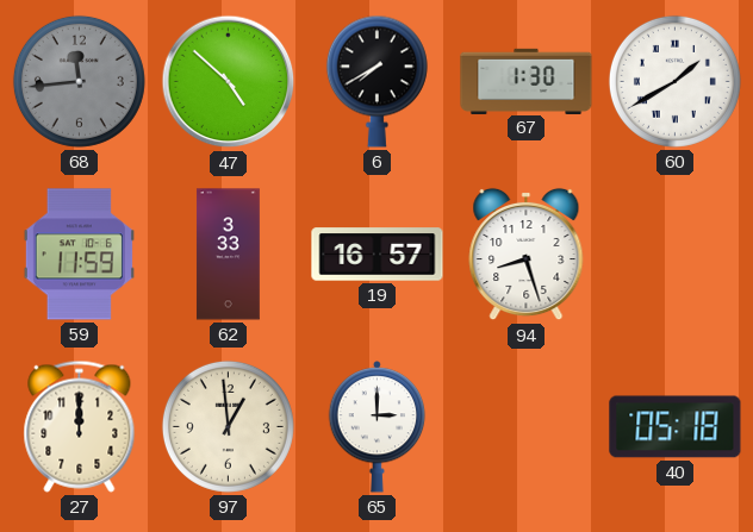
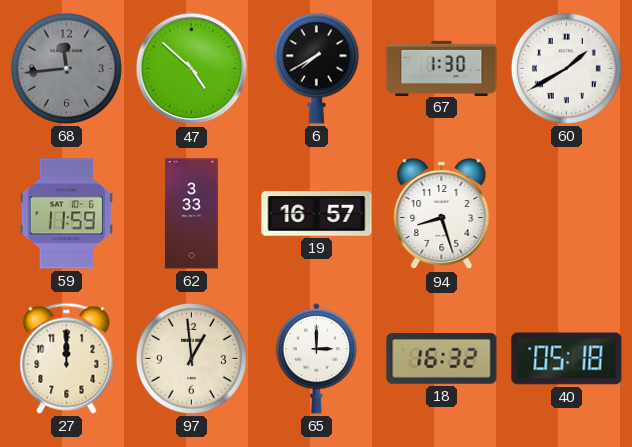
18: none -> 16:32 (442, 359)
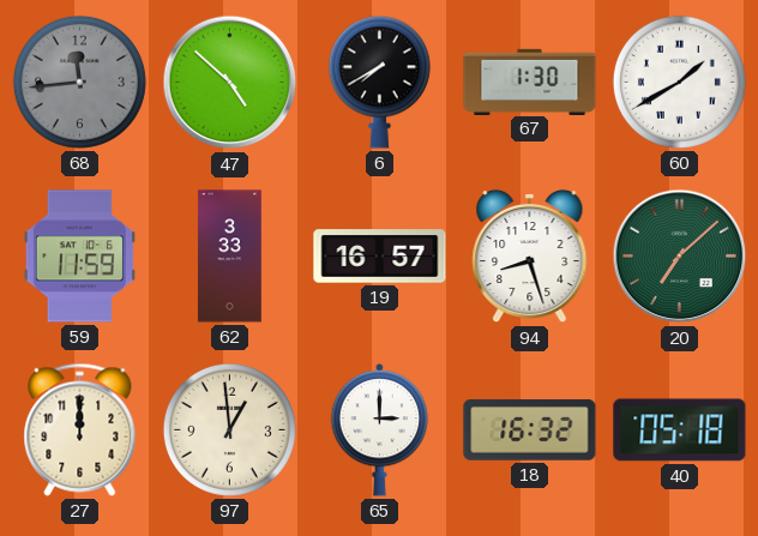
20: none -> 7:08 (680, 257)
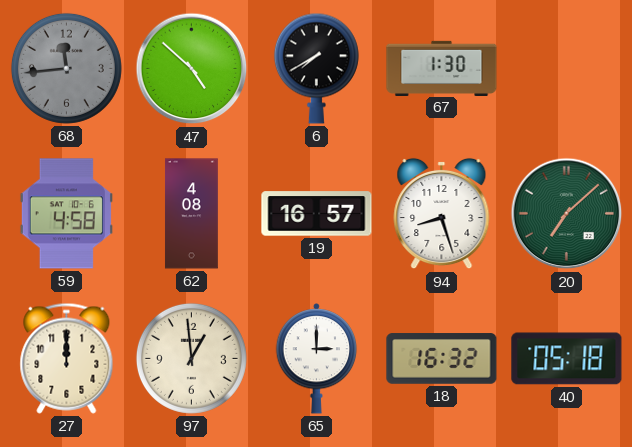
60: 1:40 -> none (679, 82)
59: 11:59 -> 4:58 (66, 214)
62: 3:33 -> 4:08 (192, 214)
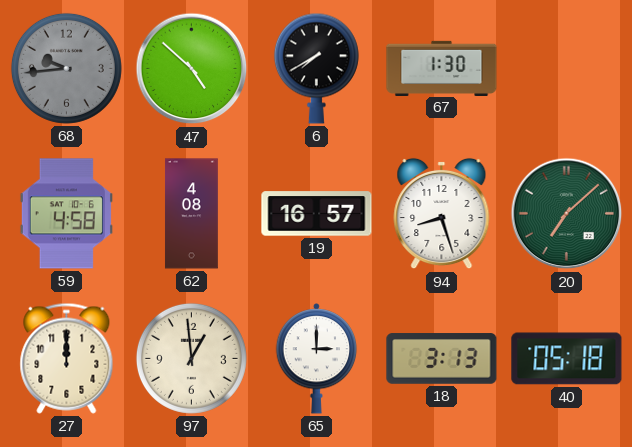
68: 11:44 -> 9:44 (66, 68)
18: 16:32 -> 3:13 (442, 359)
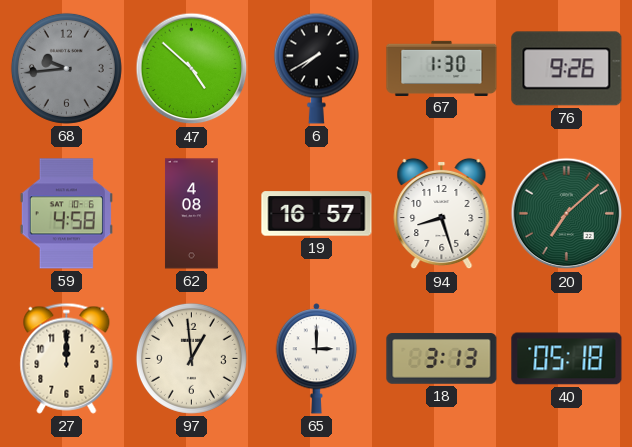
76: none -> 9:26 (567, 69)
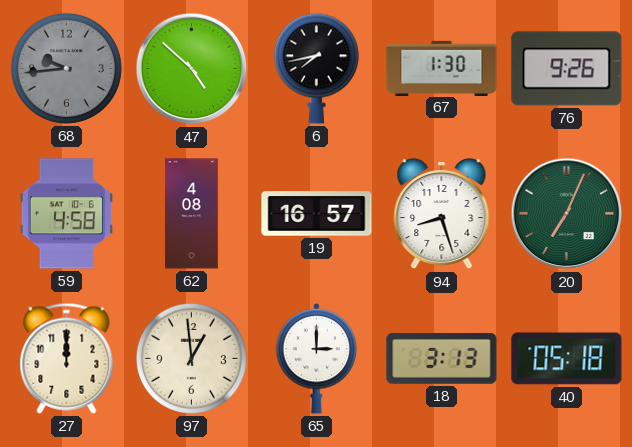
6: 7:40 -> 7:43 (316, 68)
20: 7:08 -> 7:04 (567, 214)
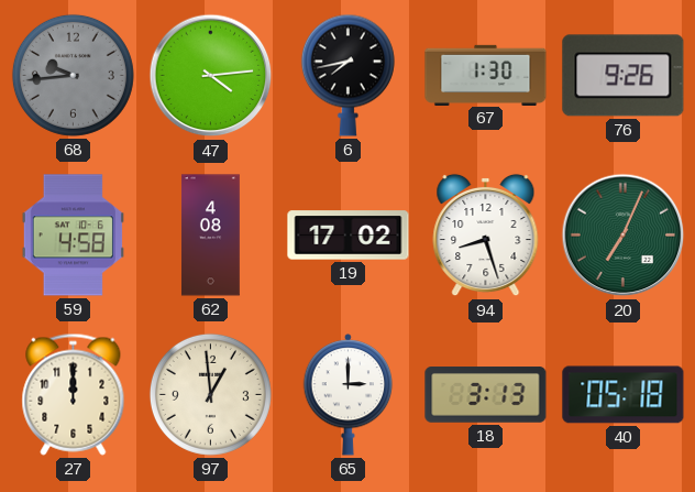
47: 4:52 -> 4:14 (211, 76)
19: 16:57 -> 17:02 (349, 236)
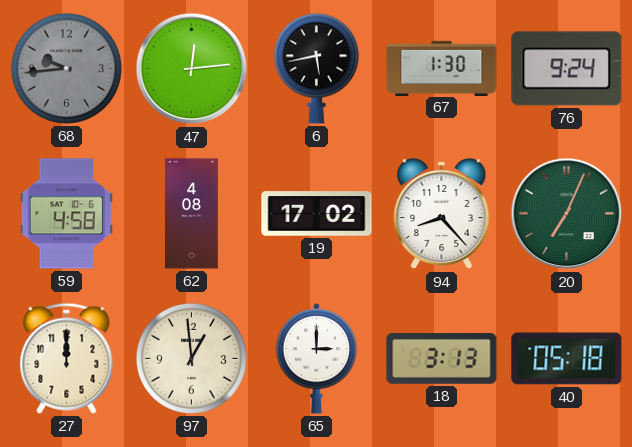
47: 4:14 -> 12:14 (192, 69)
6: 7:43 -> 5:43 (316, 68)
76: 9:26 -> 9:24 (567, 69)
94: 8:27 -> 8:23 (442, 214)
